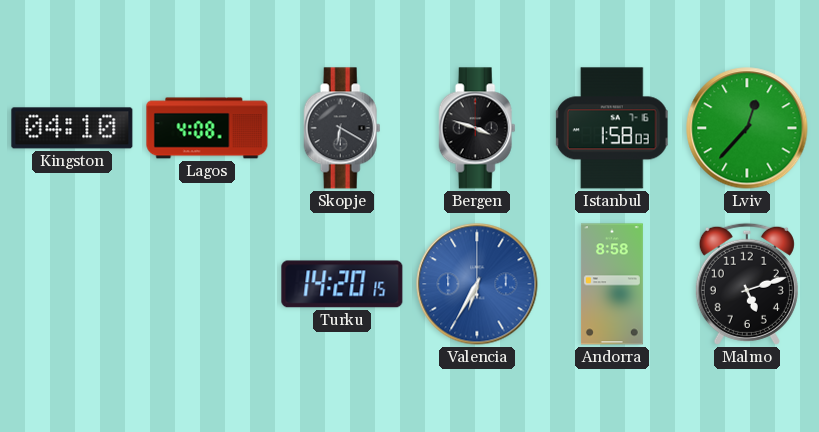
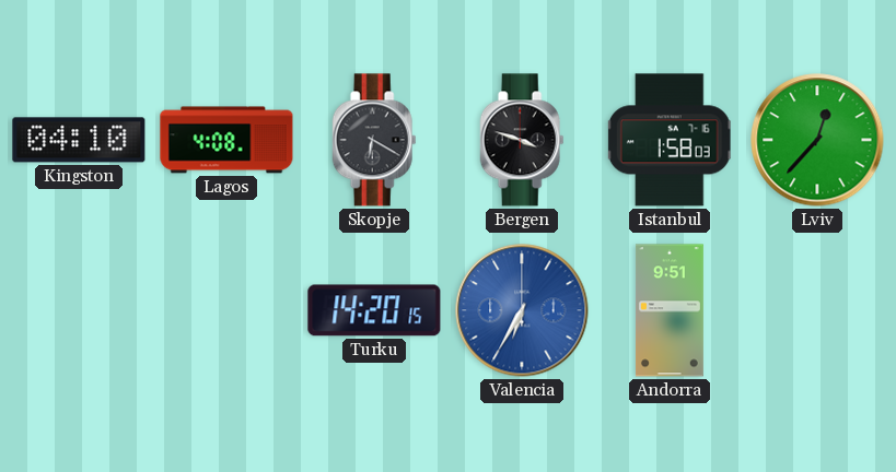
Andorra: 8:58 -> 9:51 (670, 310)
Malmo: 5:12 -> none (747, 284)
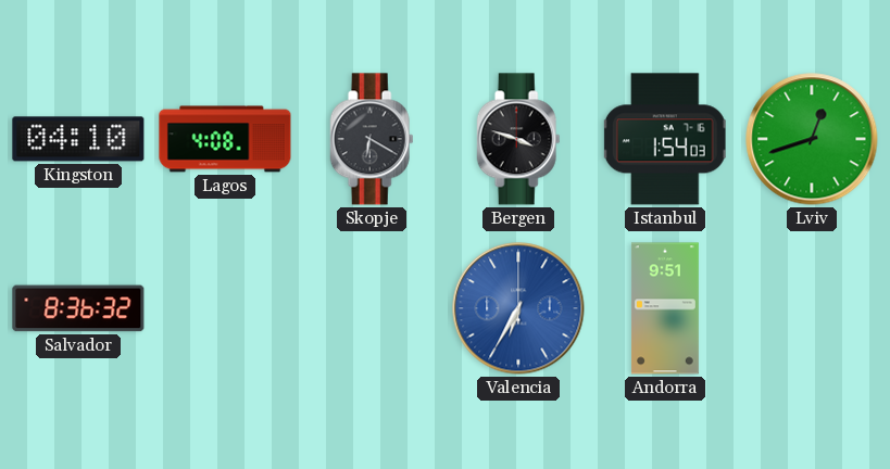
Istanbul: 1:58 -> 1:54 (665, 139)
Lviv: 12:37 -> 12:42 (812, 139)
Salvador: none -> 8:36 (78, 308)
Turku: 14:20 -> none (374, 310)
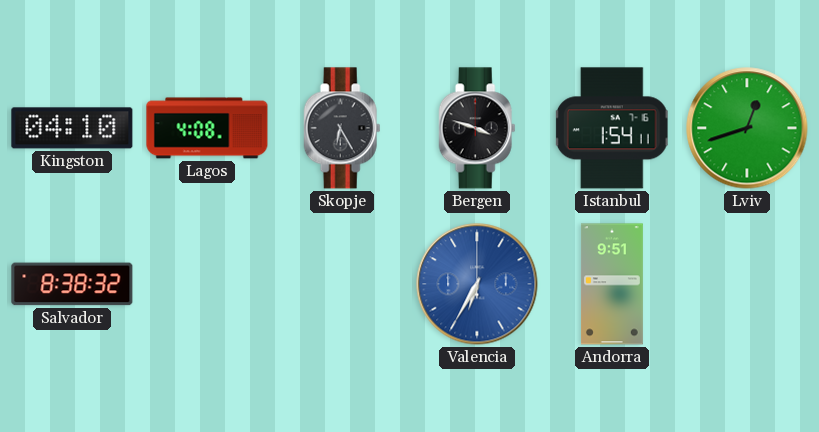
Skopje: 6:20 -> 6:25 (342, 128)
Istanbul: 1:54:03 -> 1:54:11 (612, 128)
Salvador: 8:36 -> 8:38 (72, 284)
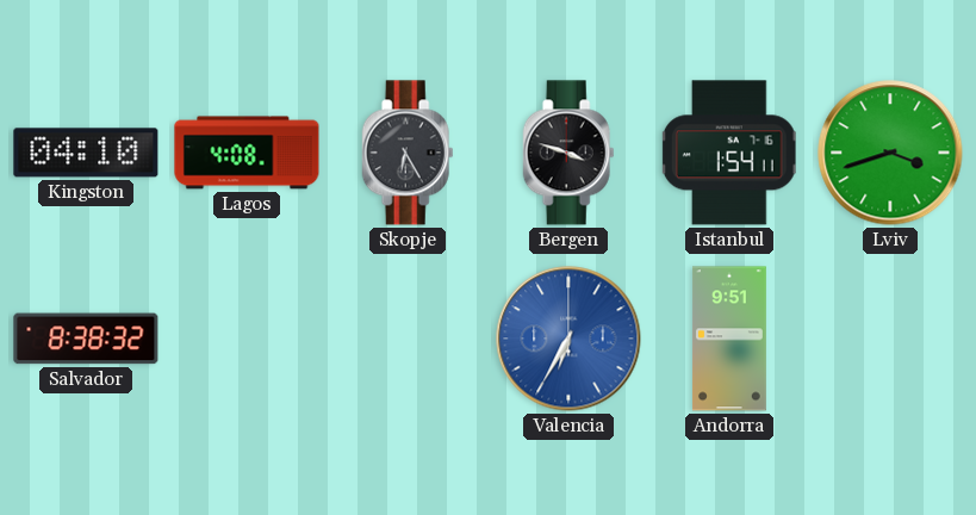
Lviv: 12:42 -> 3:42 (890, 153)
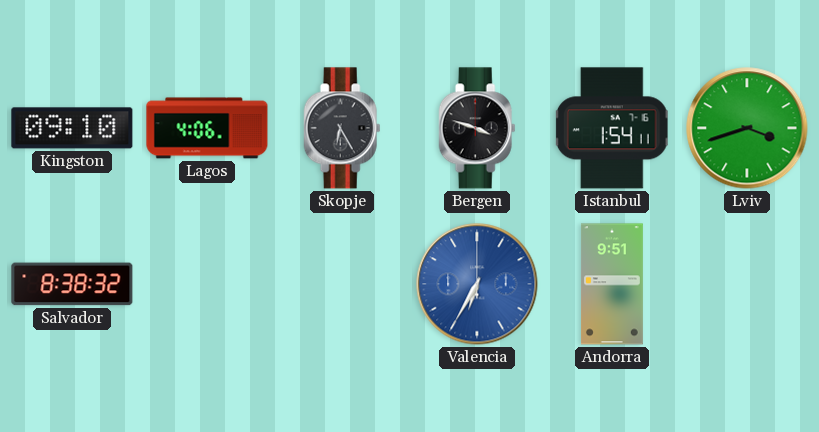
Kingston: 04:10 -> 09:10 (72, 128)
Lagos: 4:08 -> 4:06 (207, 128)
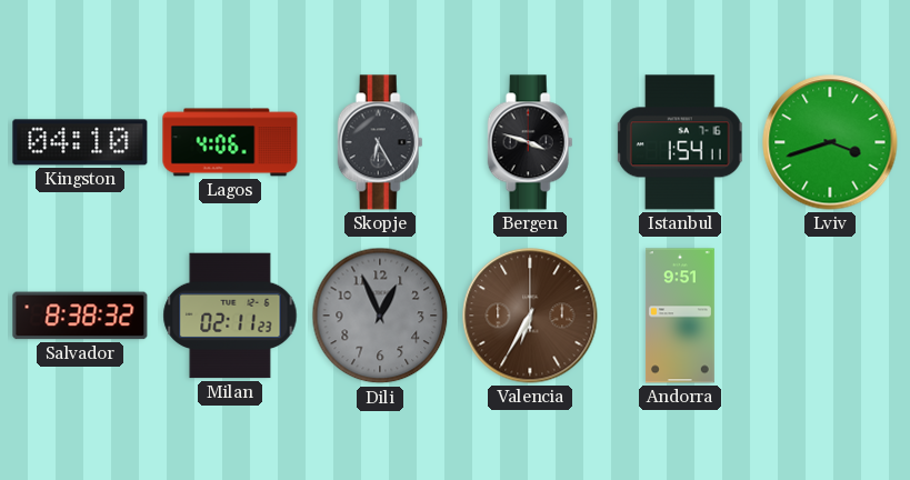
Kingston: 09:10 -> 04:10 (80, 142)
Milan: none -> 02:11 (230, 316)
Dili: none -> 12:56 (380, 316)
Valencia dial: blue -> brown (530, 316)
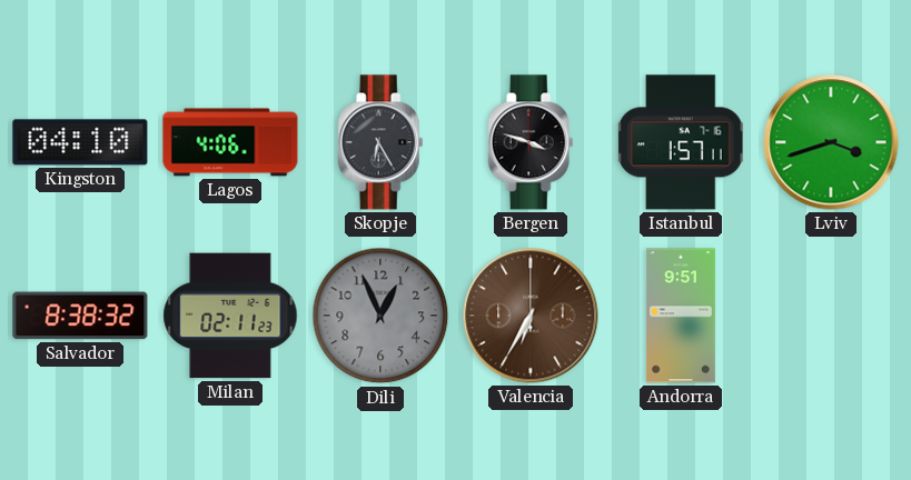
Istanbul: 1:54 -> 1:57 (681, 142)
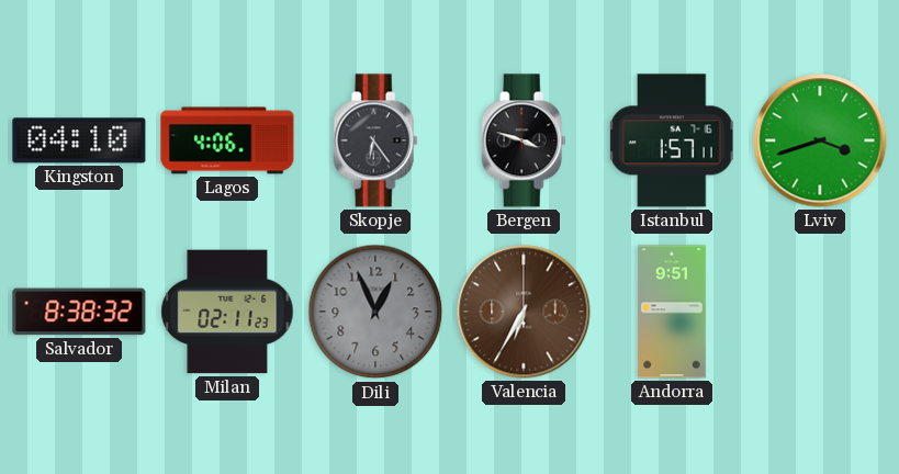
Skopje: 6:25 -> 6:24 (375, 140)
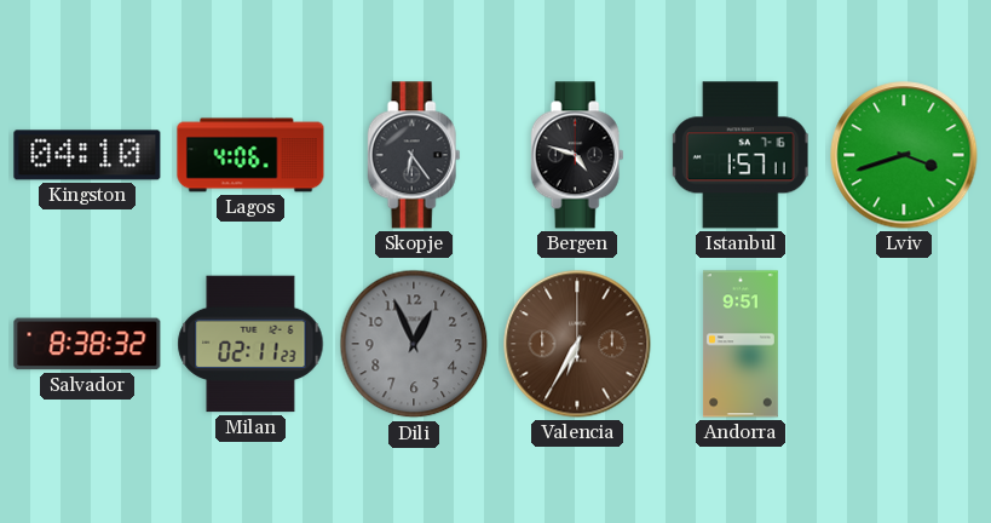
Bergen: 3:48 -> 4:48 (577, 155)
